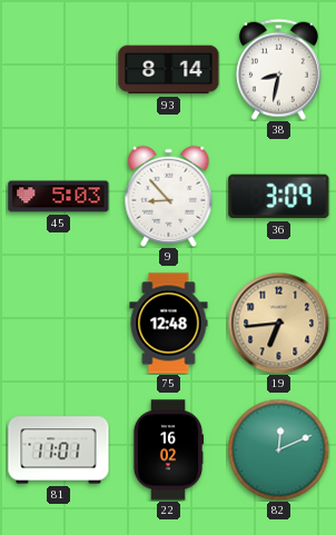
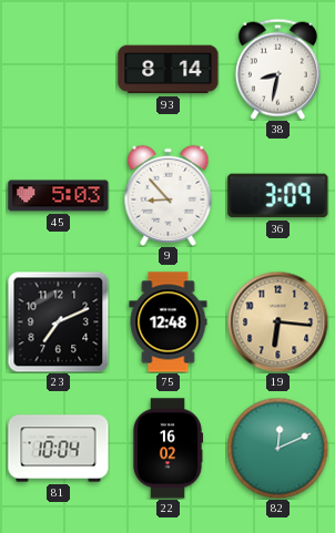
23: none -> 7:11 (58, 321)
19: 6:44 -> 6:16 (277, 321)
81: 11:01 -> 10:04 (59, 449)
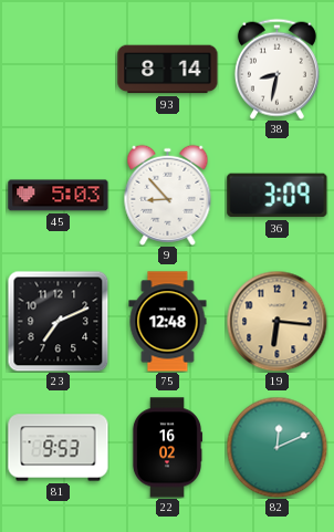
81: 10:04 -> 9:53 (59, 448)
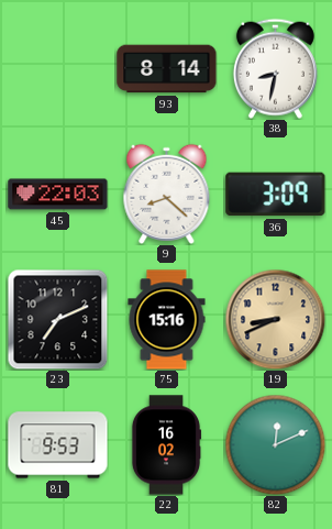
45: 5:03 -> 22:03 (58, 195)
9: 8:53 -> 8:22 (167, 194)
75: 12:48 -> 15:16 (167, 320)
19: 6:16 -> 8:41 (275, 319)
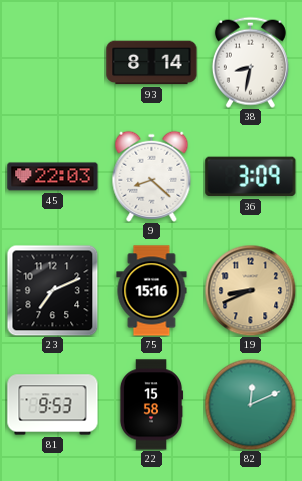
22: 16:02 -> 15:58 (151, 405)
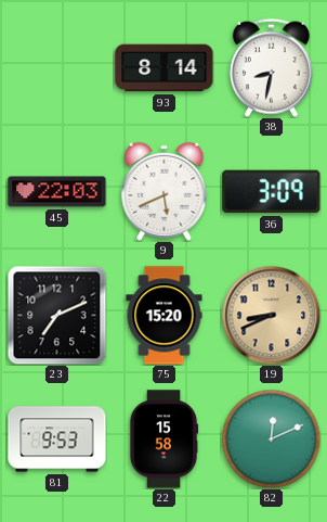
9: 8:22 -> 5:41 (165, 191)
75: 15:16 -> 15:20 (165, 316)
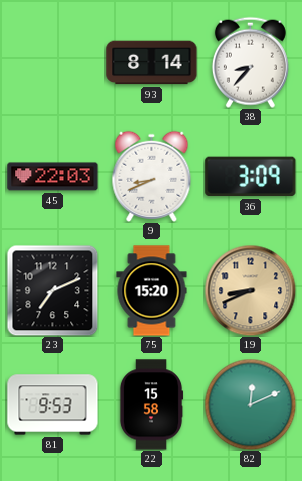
38: 8:32 -> 8:37 (250, 62)
9: 5:41 -> 8:41 (152, 176)
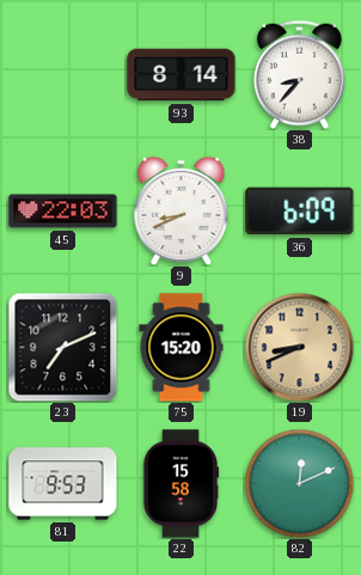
36: 3:09 -> 6:09 (300, 212)
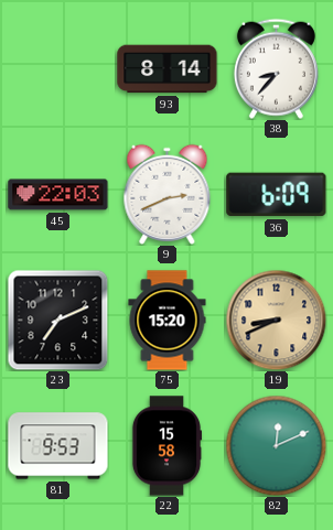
9: 8:41 -> 2:41 (168, 194)
